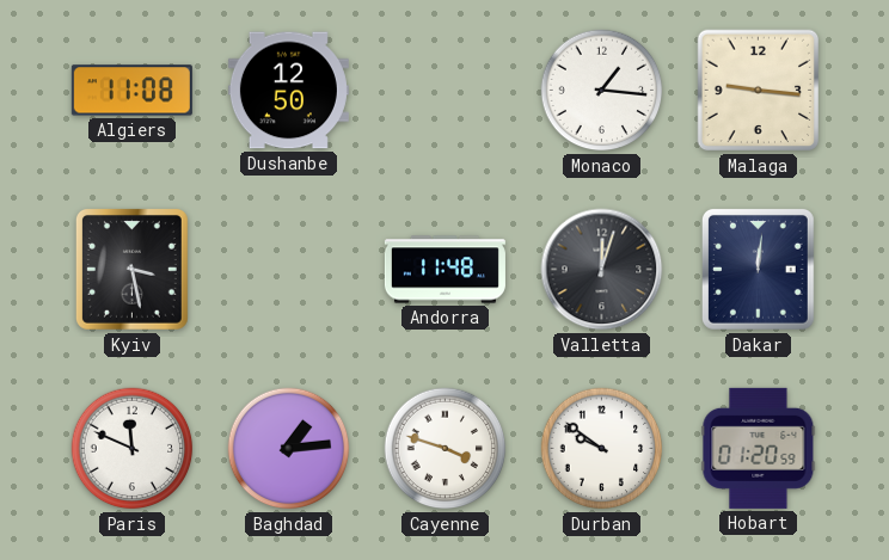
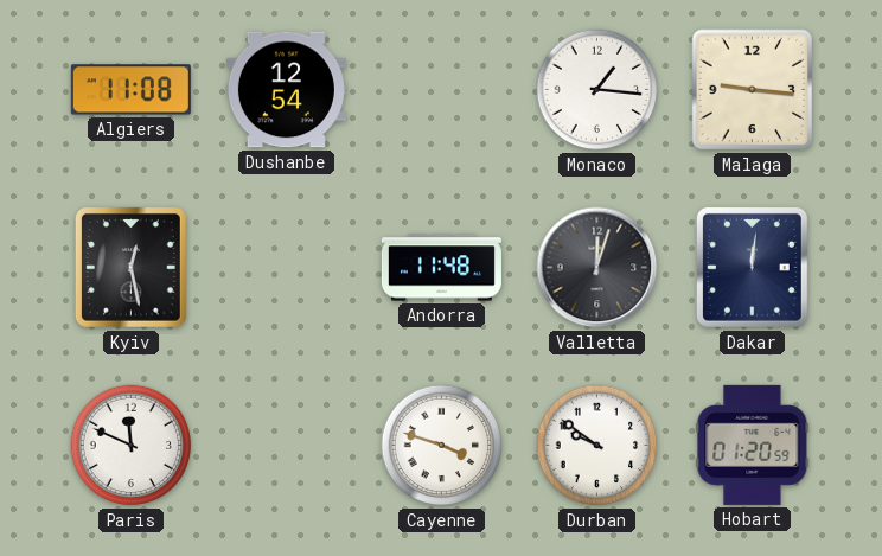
Dushanbe: 12:50 -> 12:54 (286, 90)
Kyiv: 3:28 -> 12:28 (130, 267)
Baghdad: 1:14 -> none (289, 449)
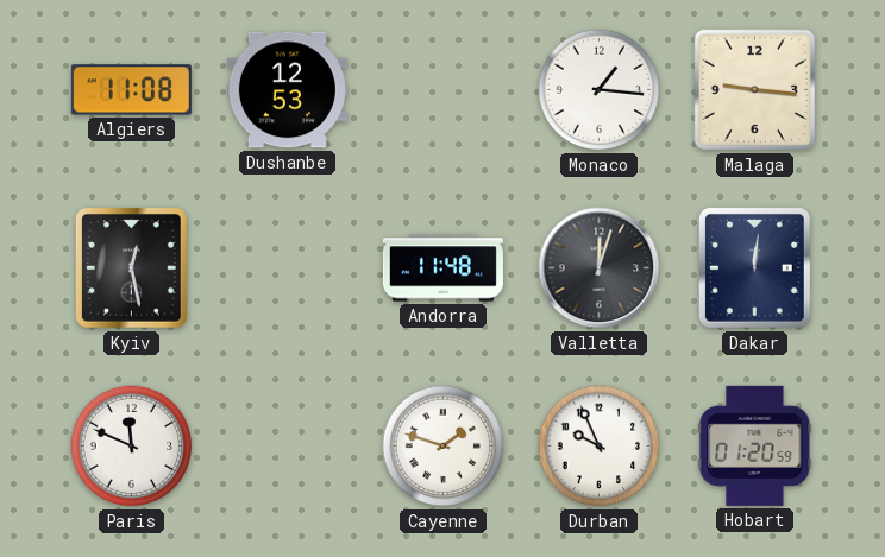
Dushanbe: 12:54 -> 12:53 (287, 90)
Cayenne: 3:48 -> 1:48 (444, 447)
Durban: 9:51 -> 9:56 (600, 447)
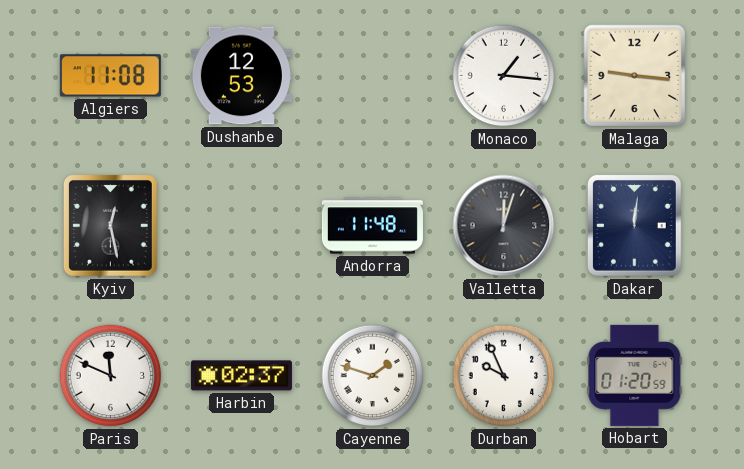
Harbin: none -> 02:37 (241, 376)
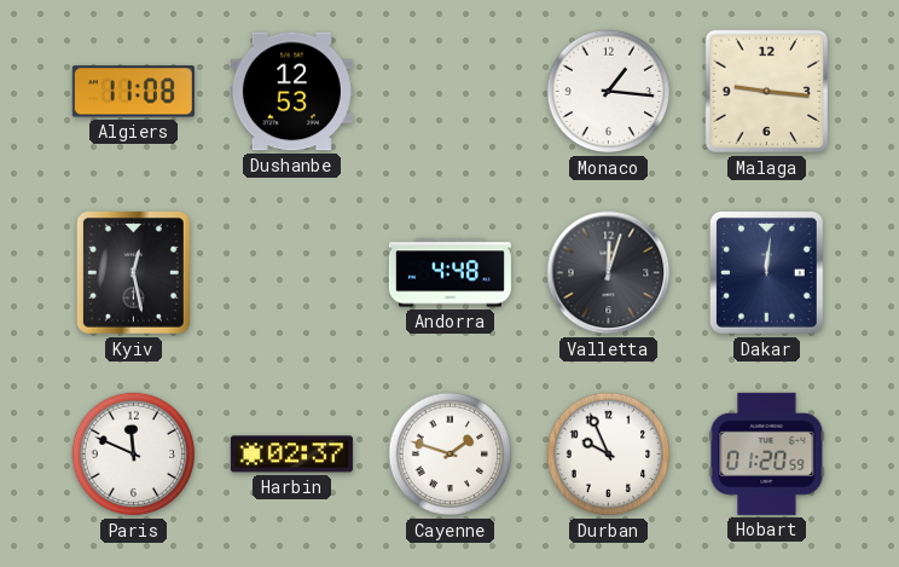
Andorra: 11:48 -> 4:48 (449, 273)
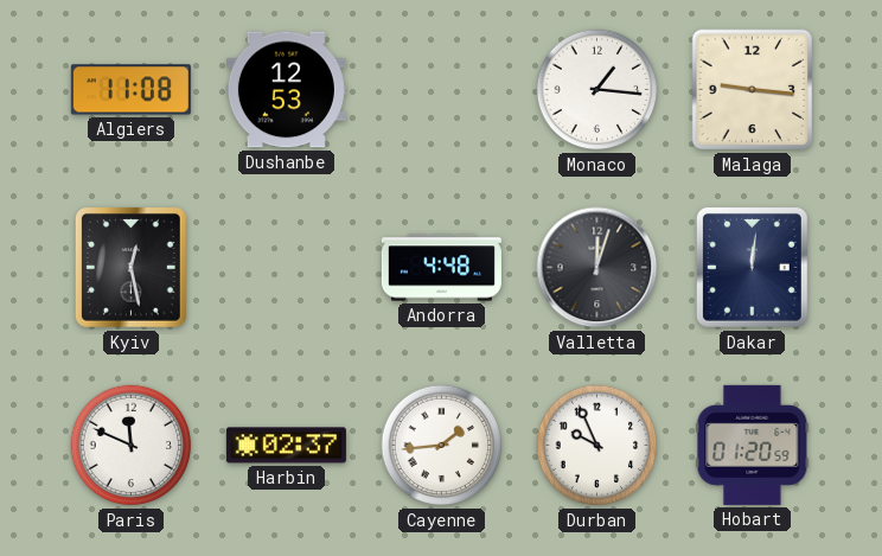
Cayenne: 1:48 -> 1:44 (442, 446)
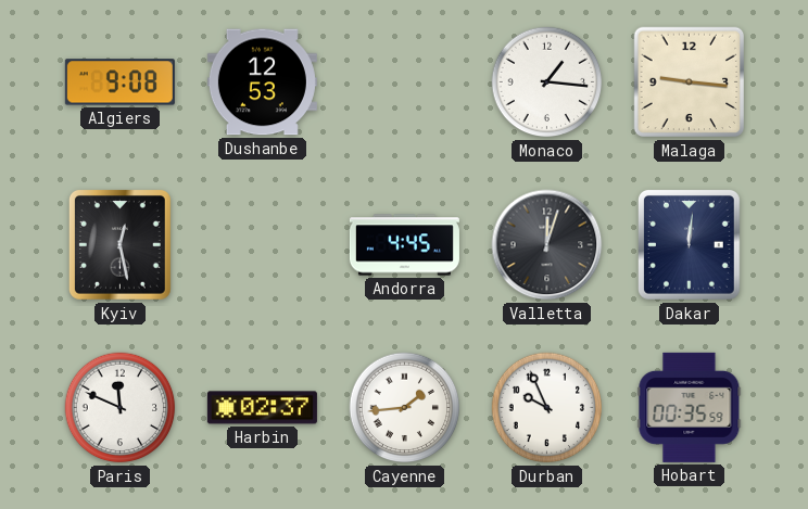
Algiers: 11:08 -> 9:08 (119, 82)
Andorra: 4:48 -> 4:45 (404, 245)
Hobart: 01:20 -> 00:35 (690, 407)
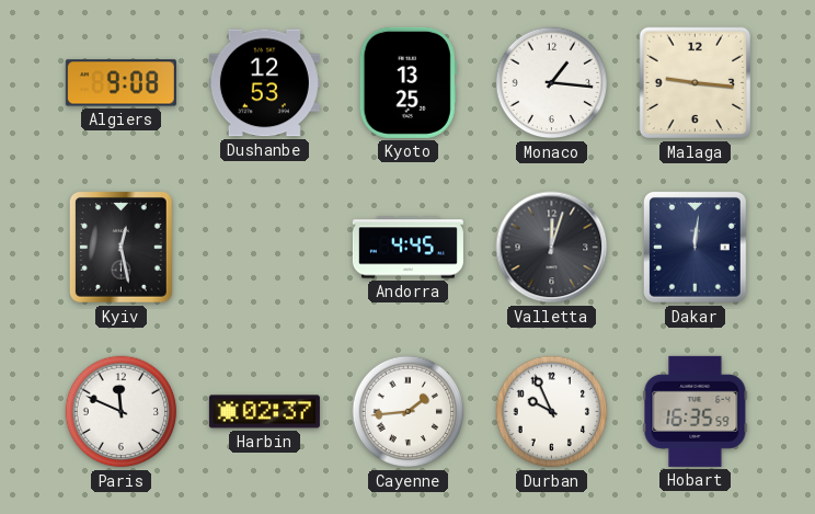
Kyoto: none -> 13:25 (407, 82)
Hobart: 00:35 -> 16:35 (696, 411)
